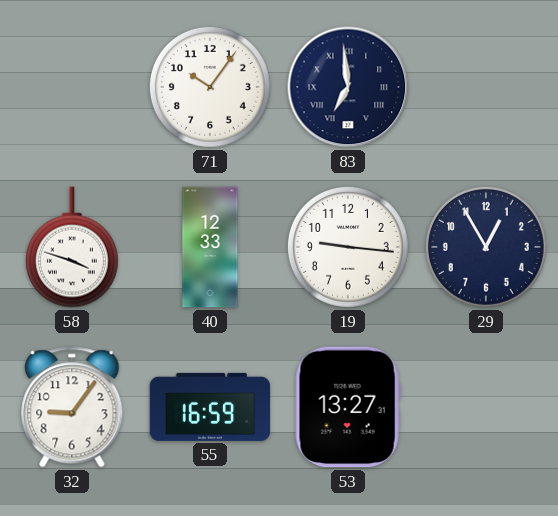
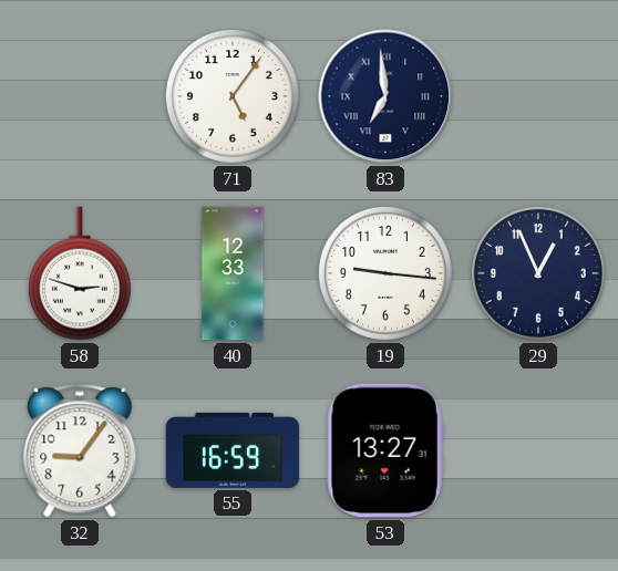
71: 10:06 -> 5:06 (233, 96)
58: 3:48 -> 2:48 (80, 273)
29: 12:55 -> 12:56 (538, 273)
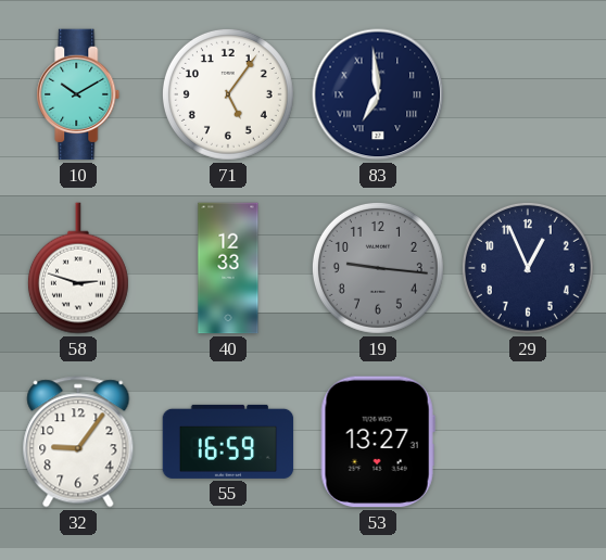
10: none -> 10:10 (78, 94)
19 dial: white -> grey (378, 268)
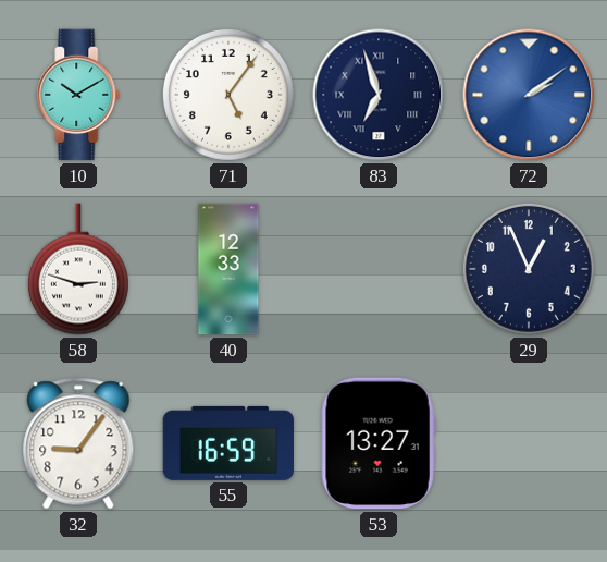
83: 6:59 -> 6:57 (379, 95)
72: none -> 2:09 (529, 95)
19: 9:16 -> none (378, 268)
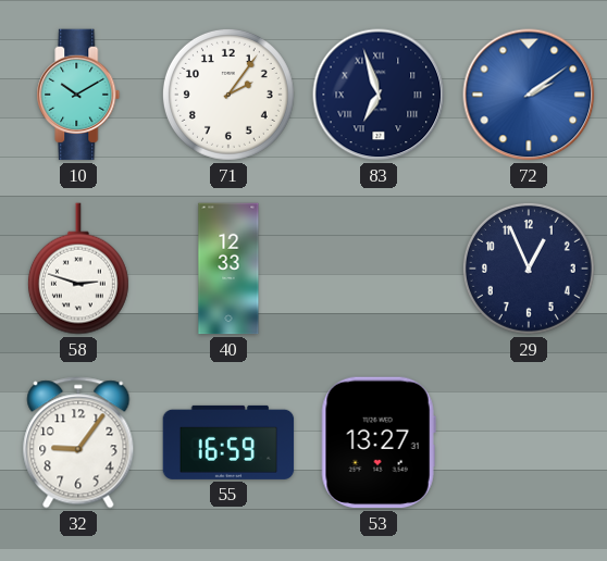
71: 5:06 -> 2:06 (228, 95)
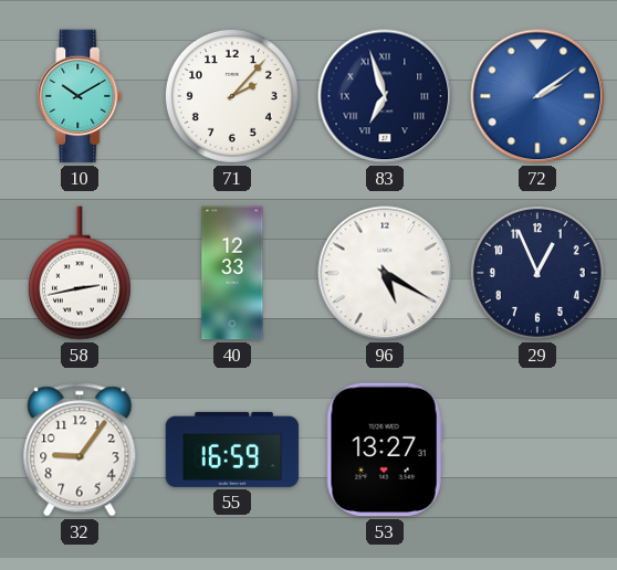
71: 2:06 -> 2:07 (232, 96)
58: 2:48 -> 2:43 (80, 273)
96: none -> 5:20 (385, 273)
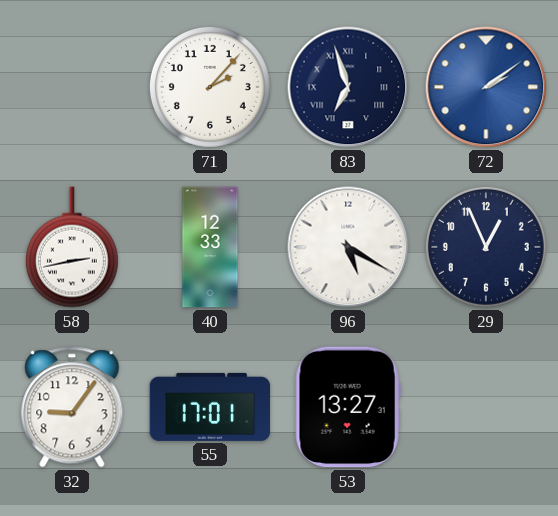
10: 10:10 -> none (80, 96)
55: 16:59 -> 17:01 (210, 407)
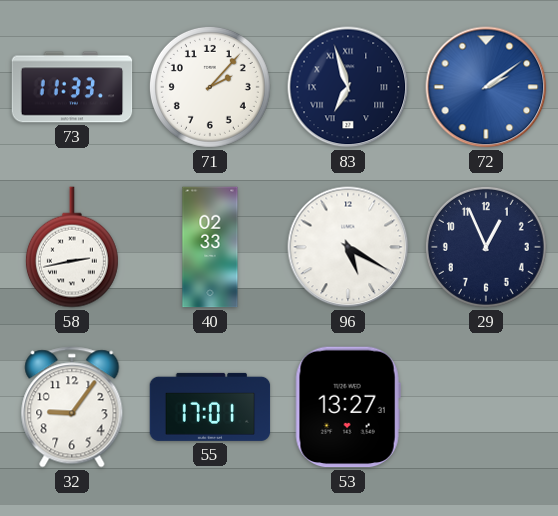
73: none -> 11:33 (72, 87)
40: 12:33 -> 02:33 (210, 247)
